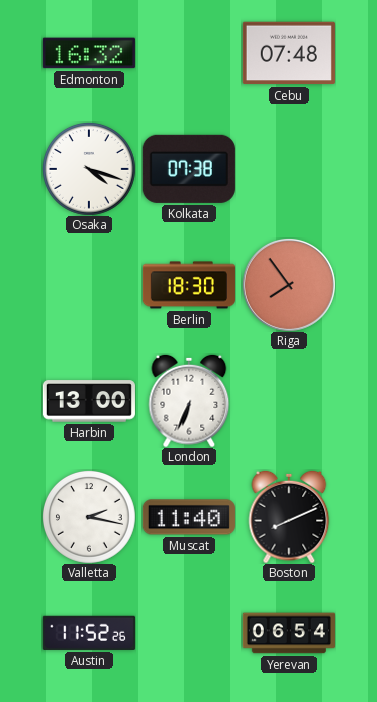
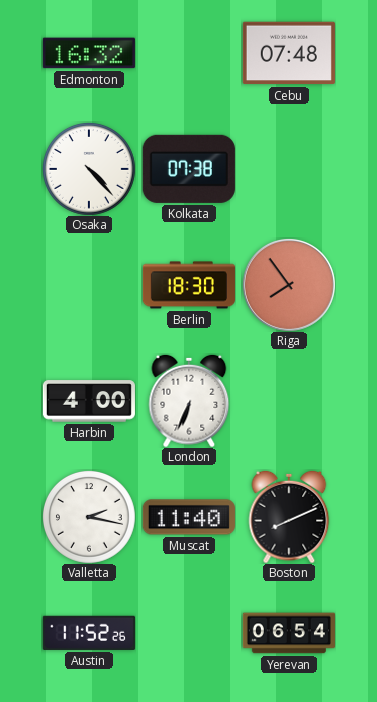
Osaka: 4:18 -> 4:23 (89, 169)
Harbin: 13:00 -> 4:00 (89, 401)
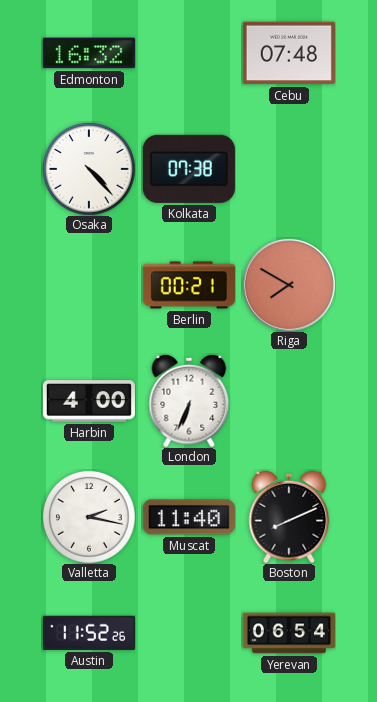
Berlin: 18:30 -> 00:21 (189, 285)
Riga: 7:54 -> 7:50 (289, 285)
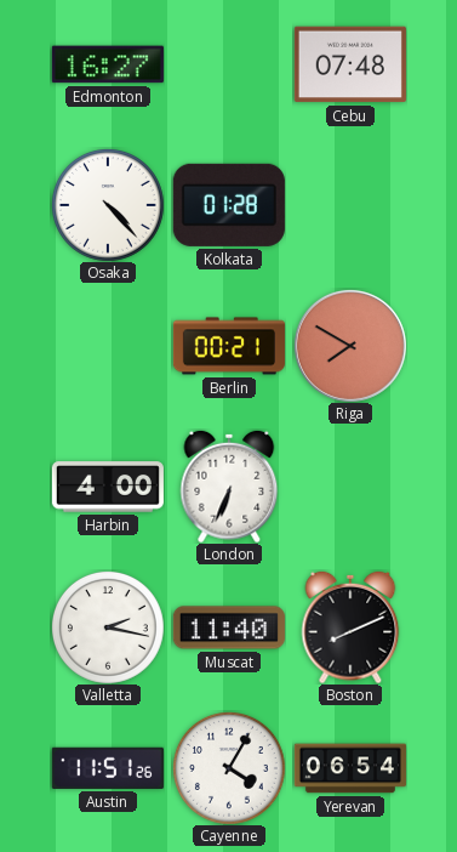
Edmonton: 16:32 -> 16:27 (108, 64)
Kolkata: 07:38 -> 01:28 (229, 205)
Austin: 11:52 -> 11:51 (108, 768)
Cayenne: none -> 4:05 (229, 768)
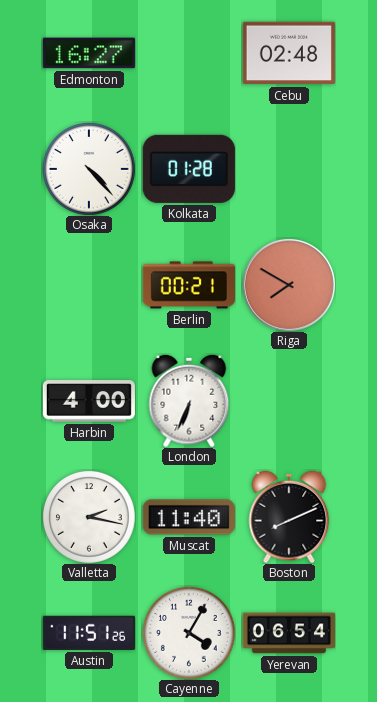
Cebu: 07:48 -> 02:48 (289, 53)
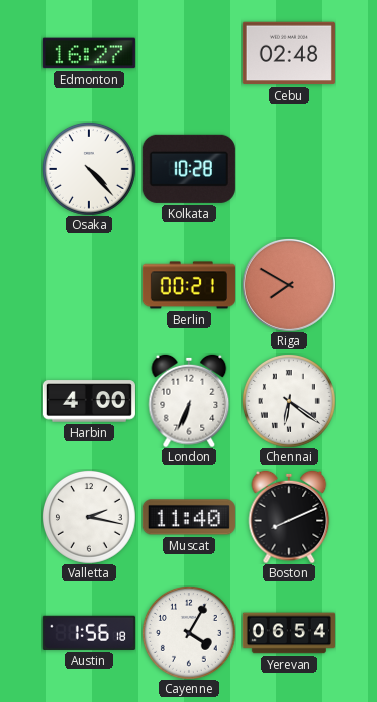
Kolkata: 01:28 -> 10:28 (189, 169)
Chennai: none -> 6:21 (289, 401)
Austin: 11:51 -> 1:56 (89, 633)
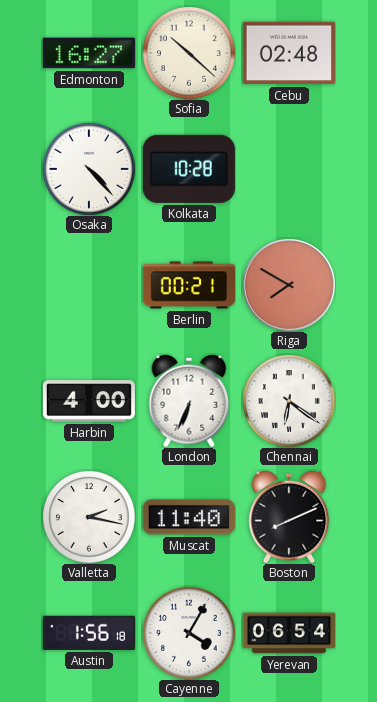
Sofia: none -> 10:22 (189, 53)
